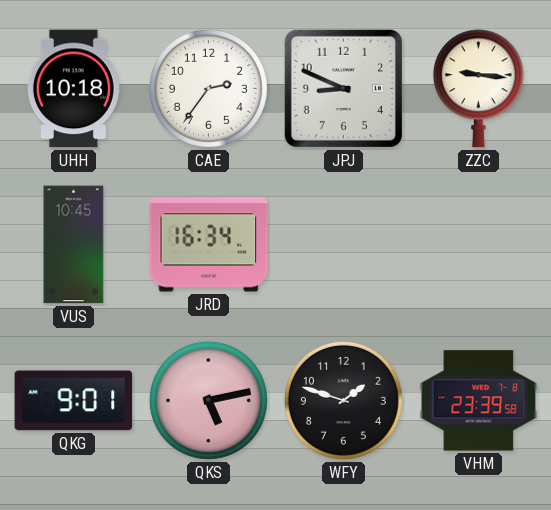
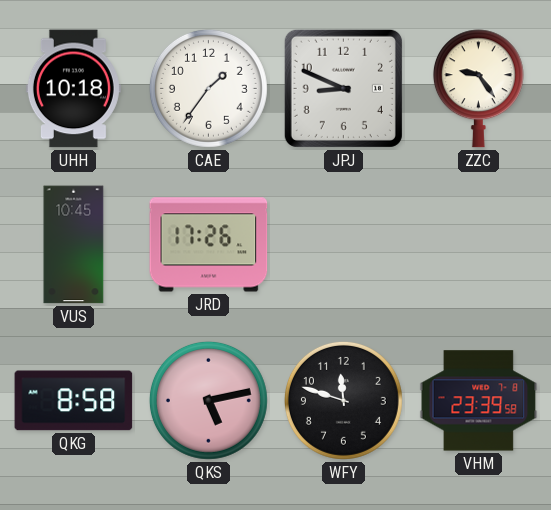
CAE: 2:36 -> 1:36 (208, 88)
ZZC: 9:16 -> 9:24 (478, 89)
JRD: 16:34 -> 17:26 (209, 245)
QKG: 9:01 -> 8:58 (74, 401)
WFY: 1:48 -> 11:48 (343, 400)
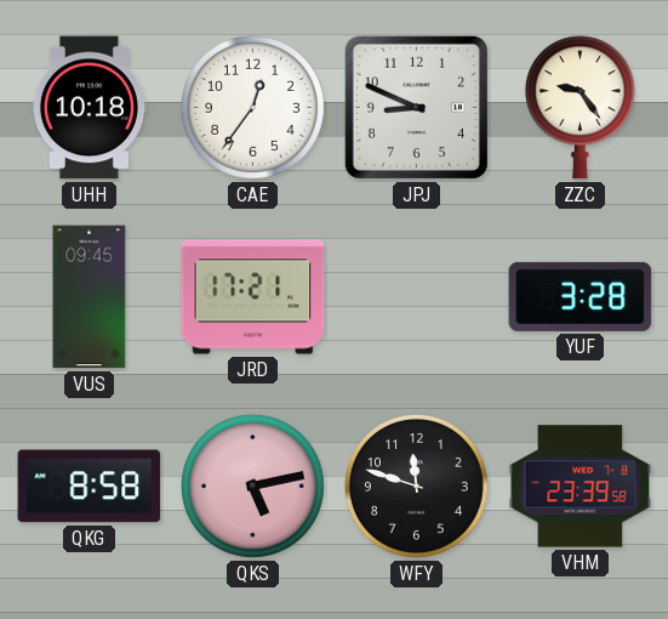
CAE: 1:36 -> 12:36 (252, 107)
VUS: 10:45 -> 09:45 (90, 297)
JRD: 17:26 -> 17:21 (253, 297)
YUF: none -> 3:28 (581, 296)
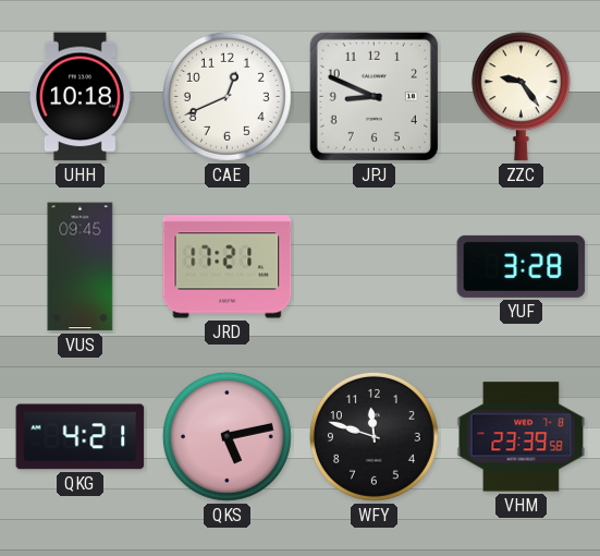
CAE: 12:36 -> 12:41 (226, 96)
QKG: 8:58 -> 4:21 (81, 437)
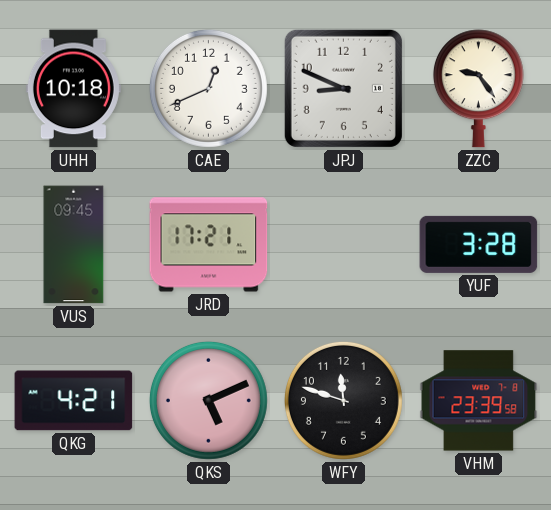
QKS: 5:13 -> 5:11 (208, 400)
